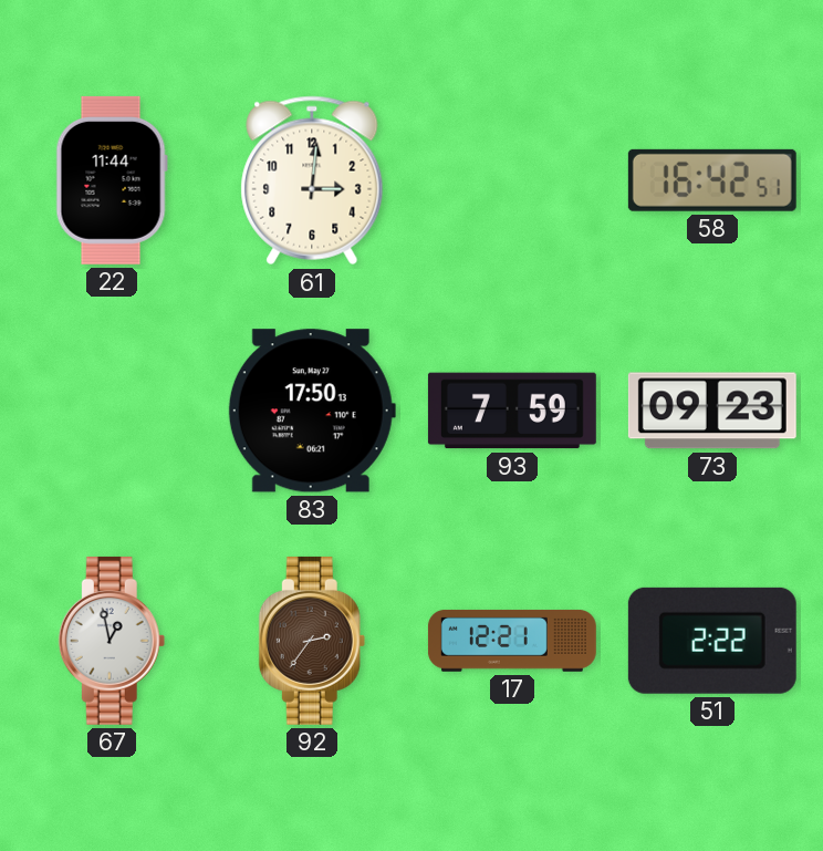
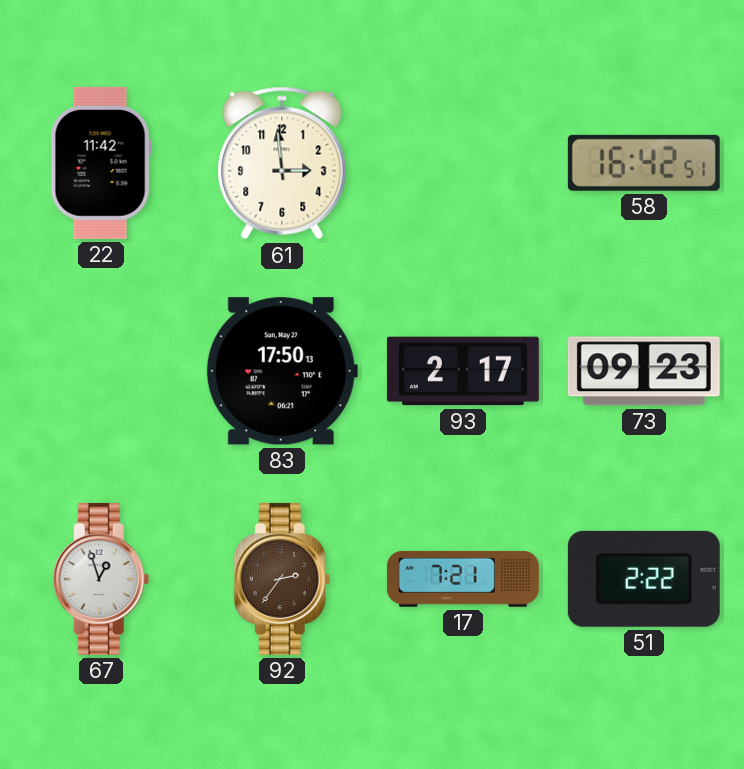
22: 11:44 -> 11:42 (101, 163)
61: 3:01 -> 2:59 (282, 163)
93: 7:59 -> 2:17 (463, 371)
67: 12:58 -> 12:57 (101, 579)
17: 12:21 -> 7:21 (463, 579)
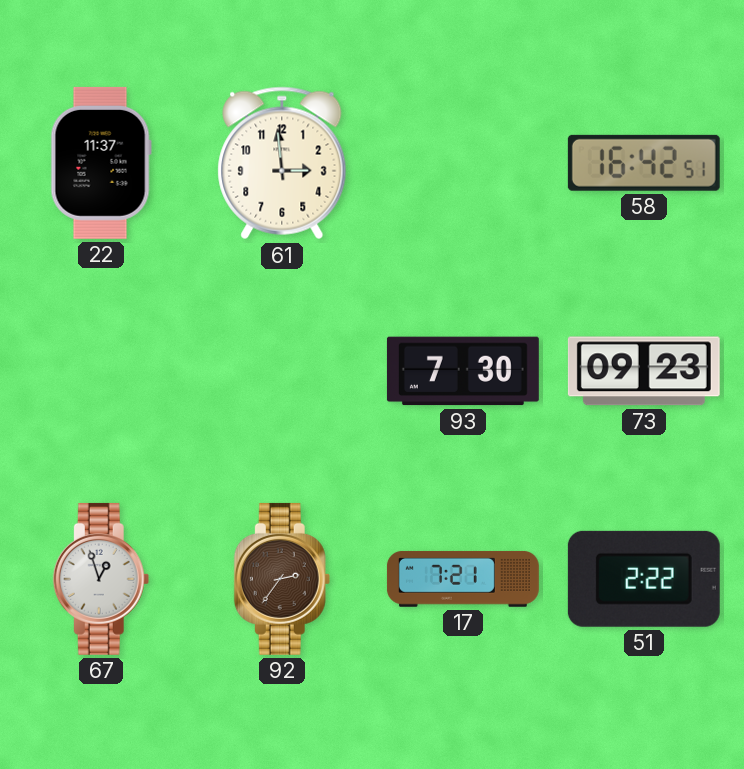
22: 11:42 -> 11:37 (101, 163)
83: 17:50 -> none (282, 371)
93: 2:17 -> 7:30 (463, 371)
